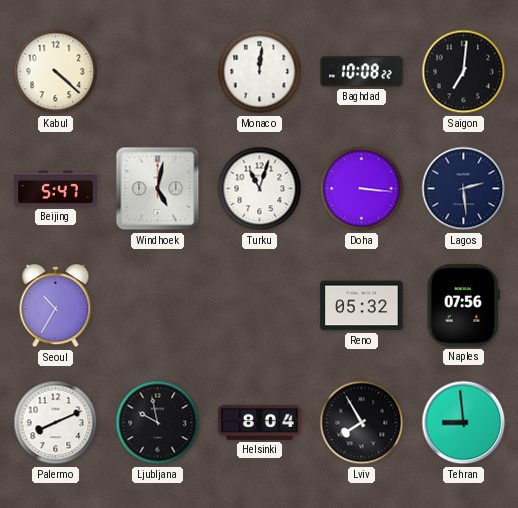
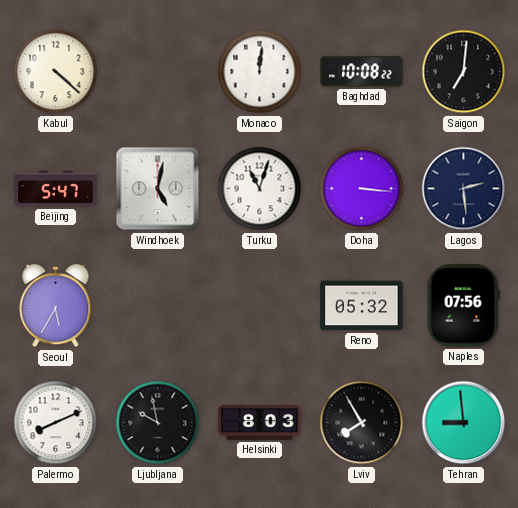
Seoul: 10:35 -> 5:35 (56, 306)
Helsinki: 8:04 -> 8:03 (260, 422)
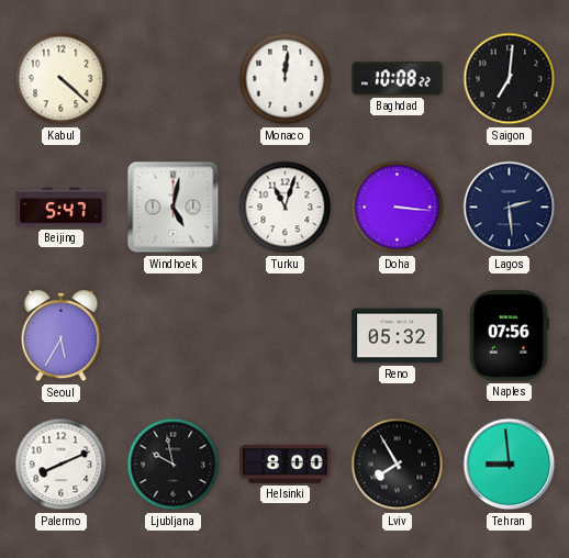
Helsinki: 8:03 -> 8:00 (286, 464)
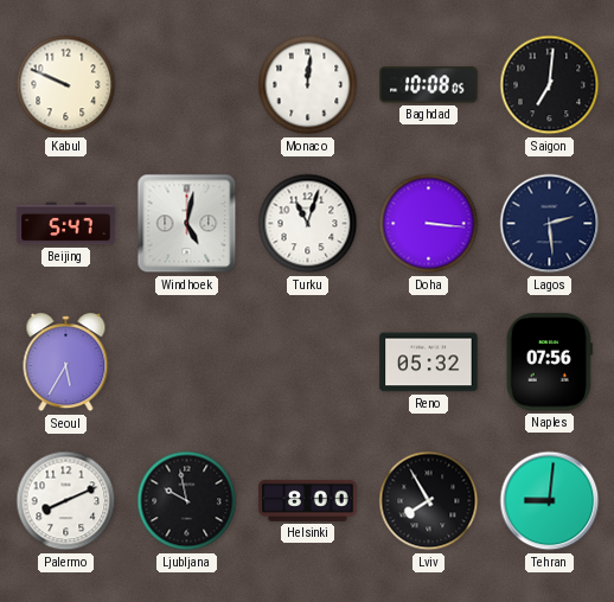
Kabul: 4:22 -> 9:49 (66, 85)
Baghdad: 10:08:22 -> 10:08:05 (429, 85)
Tehran: 8:59 -> 9:01 (550, 501)
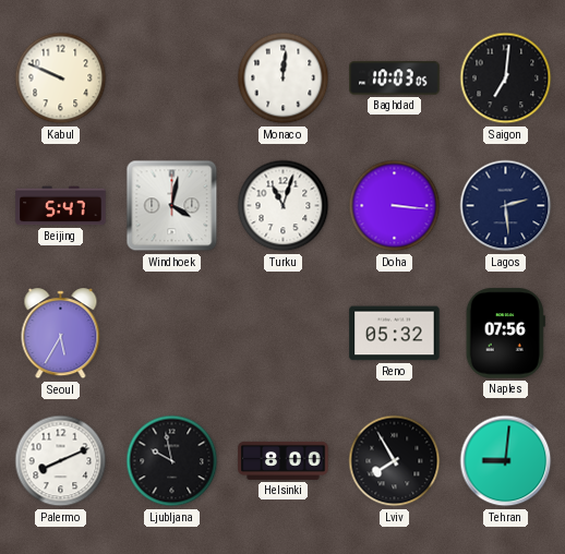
Baghdad: 10:08 -> 10:03 (395, 79)
Windhoek: 5:02 -> 4:02 (172, 206)
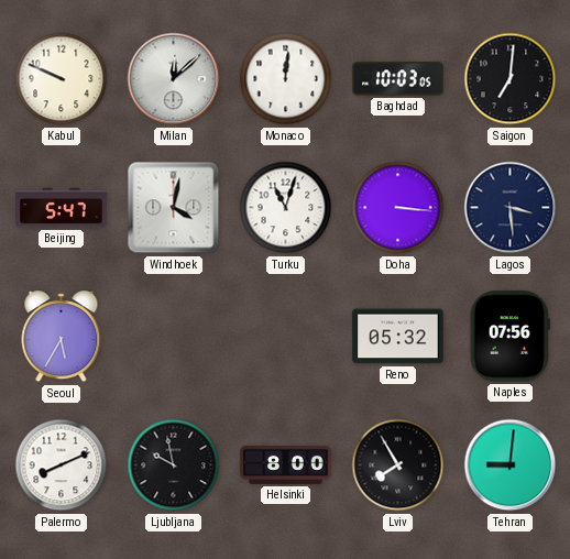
Milan: none -> 12:08 (174, 79)
Lagos: 2:29 -> 3:29 (511, 208)
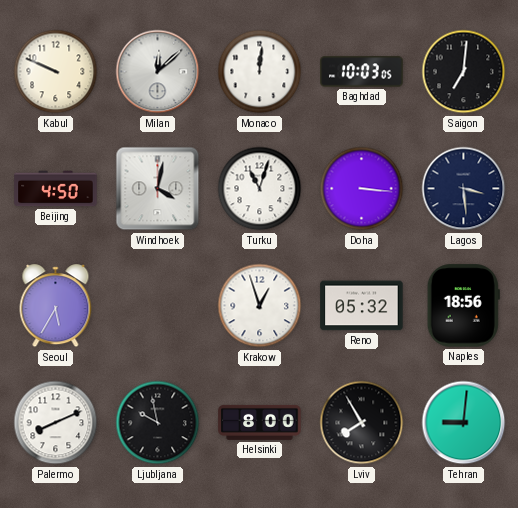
Beijing: 5:47 -> 4:50 (56, 189)
Krakow: none -> 12:57 (260, 306)
Naples: 07:56 -> 18:56 (463, 306)
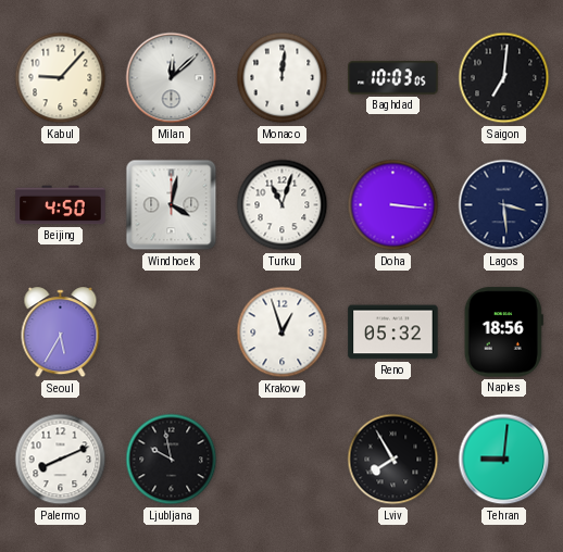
Kabul: 9:49 -> 9:07 (61, 78)
Helsinki: 8:00 -> none (260, 422)
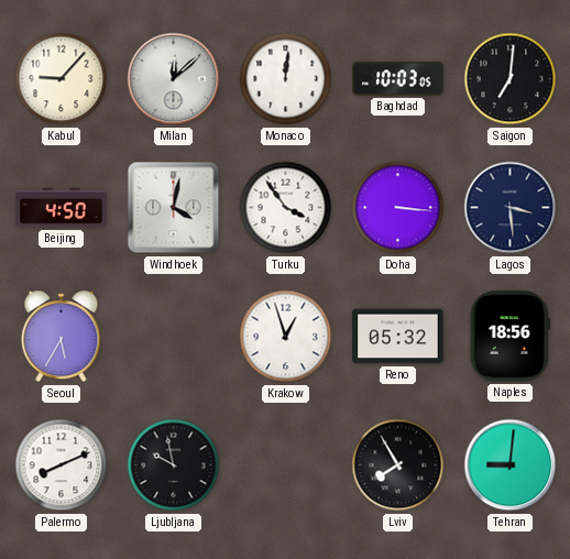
Turku: 11:03 -> 3:54 (286, 208)
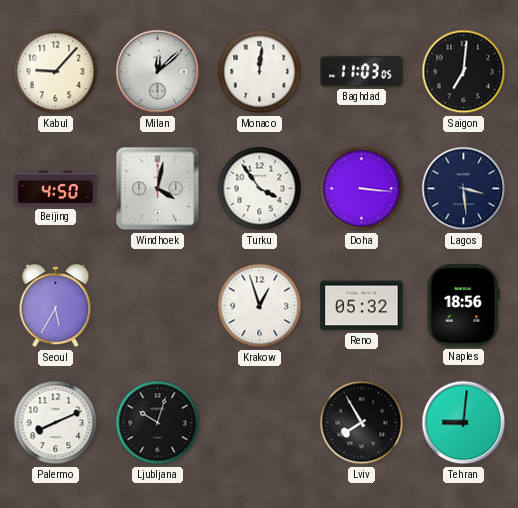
Baghdad: 10:03 -> 11:03 (362, 72)
Ljubljana: 9:58 -> 10:03 (158, 423)
